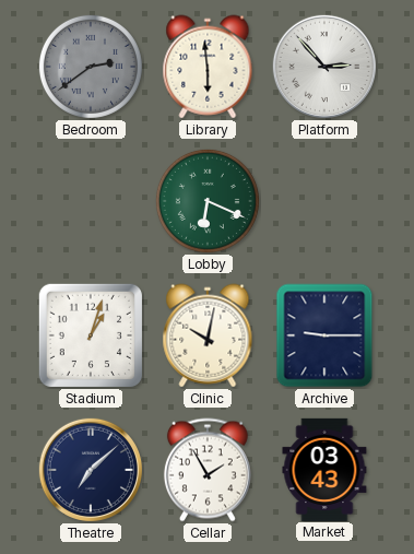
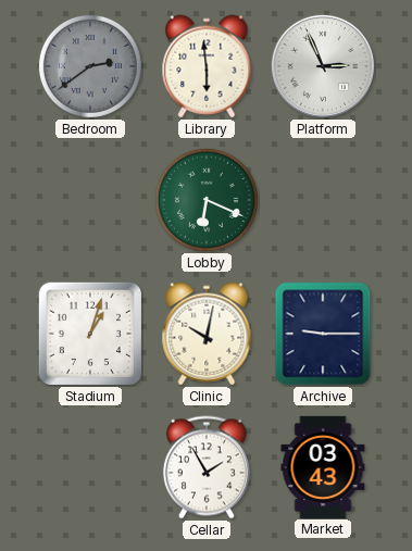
Platform: 2:53 -> 2:56 (323, 66)
Theatre: 7:08 -> none (91, 470)
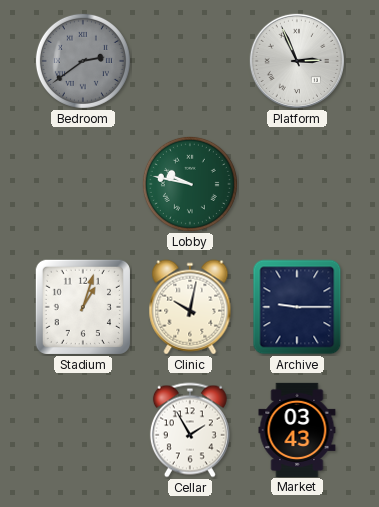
Library: 5:59 -> none (207, 66)
Lobby: 6:19 -> 9:47 (190, 184)
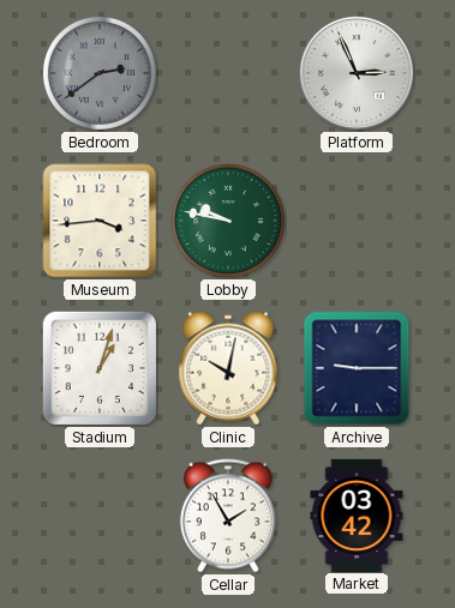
Museum: none -> 3:44 (100, 221)
Market: 03:43 -> 03:42 (357, 514)
